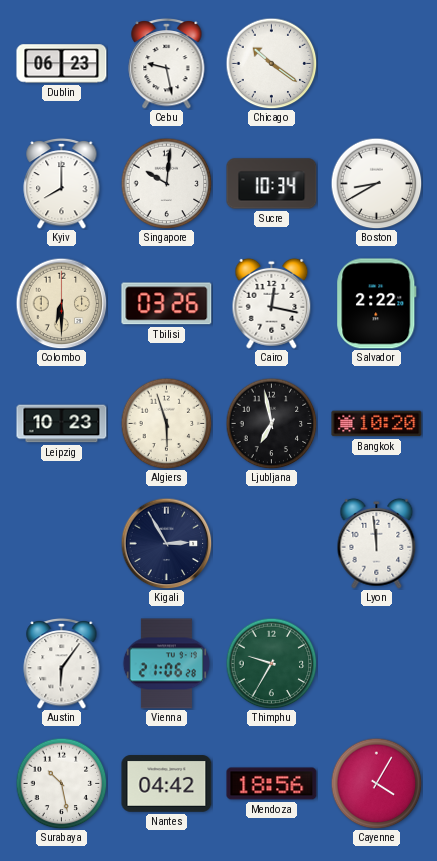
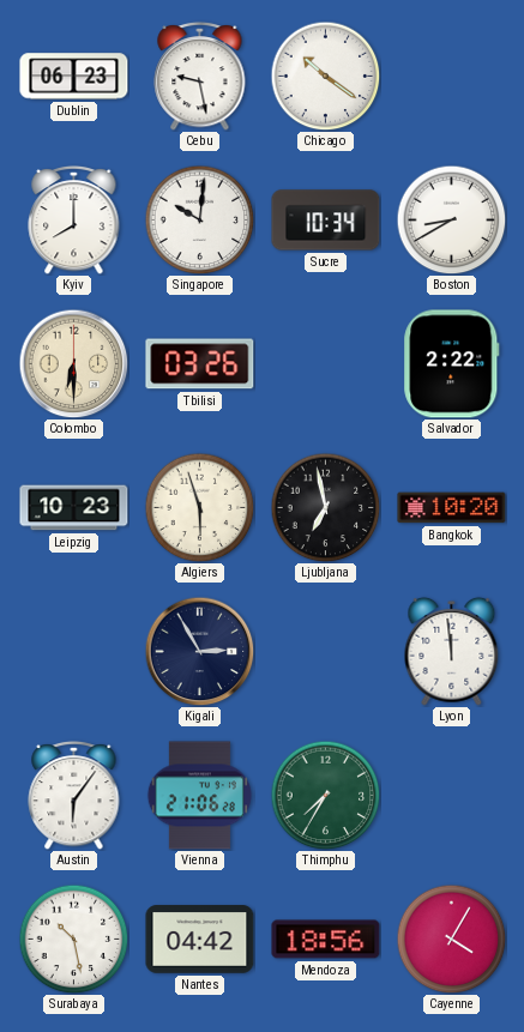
Cairo: 12:17 -> none (272, 303)
Thimphu: 9:35 -> 7:35 (325, 795)
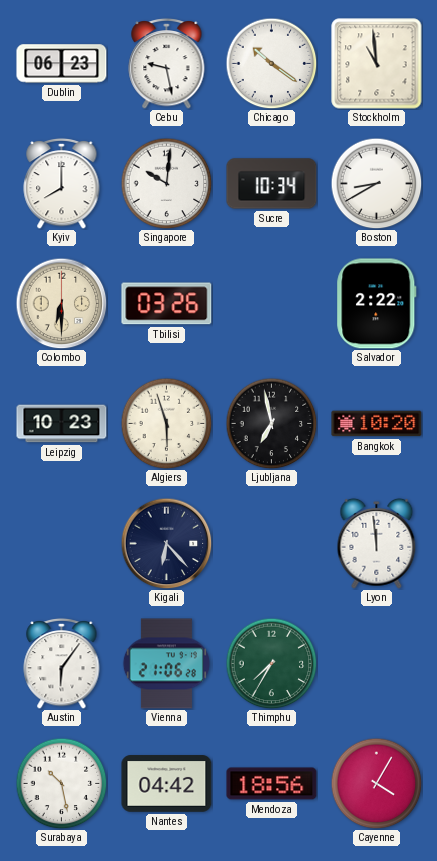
Stockholm: none -> 10:59 (377, 64)
Kigali: 2:55 -> 6:23 (166, 543)
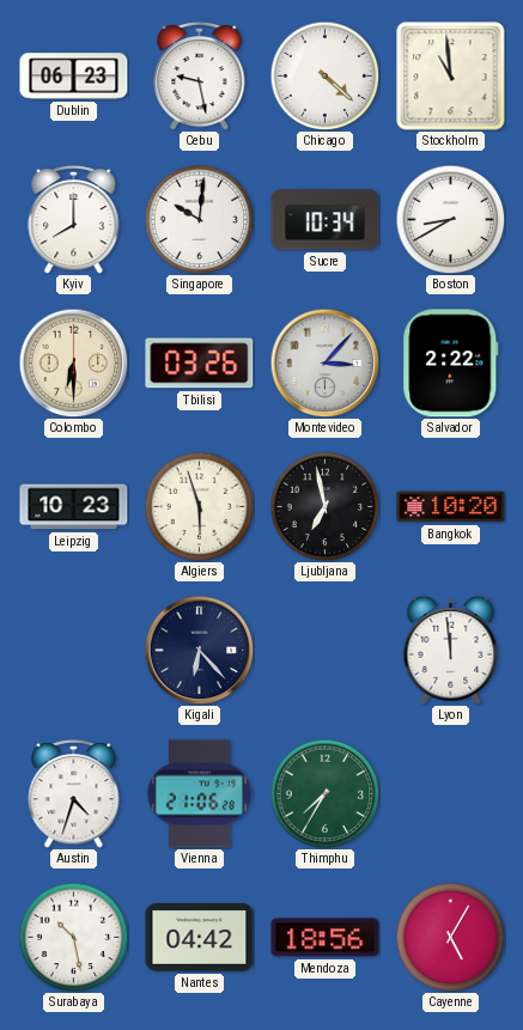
Chicago: 10:21 -> 4:22 (324, 75)
Montevideo: none -> 3:07 (324, 362)
Austin: 6:06 -> 4:33 (74, 793)
Cayenne: 4:05 -> 5:05 (450, 937)
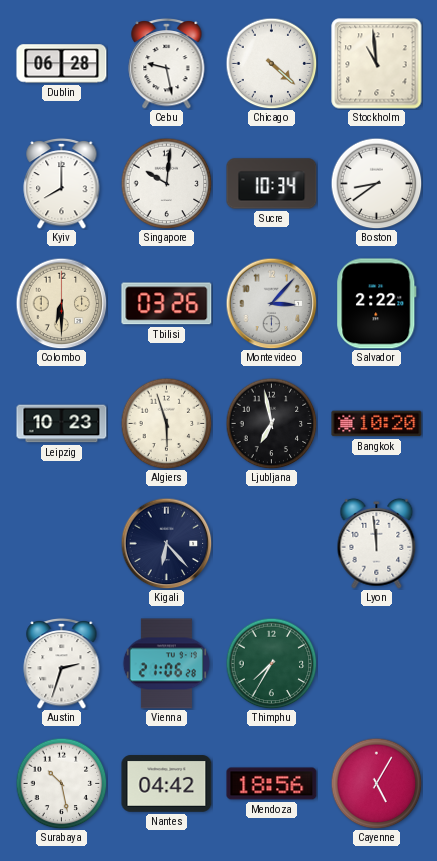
Dublin: 06:23 -> 06:28 (62, 64)
Boston: 8:40 -> 8:39 (376, 183)
Austin: 4:33 -> 2:33 (62, 663)
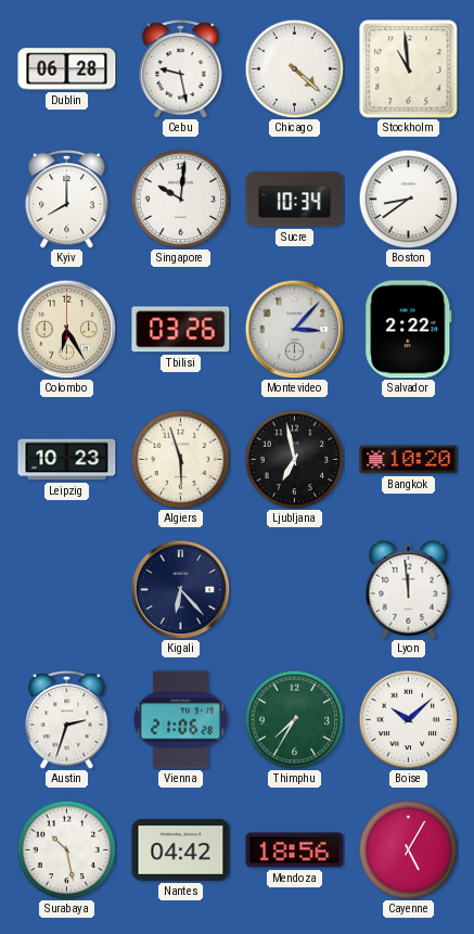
Colombo: 6:30 -> 6:25 (66, 329)
Boise: none -> 10:08 (408, 719)
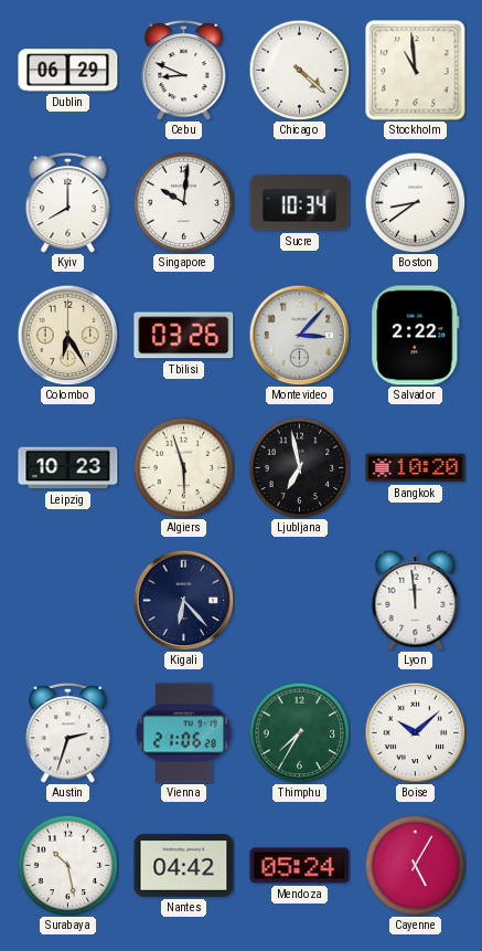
Dublin: 06:28 -> 06:29 (68, 71)
Cebu: 9:28 -> 8:49 (184, 70)
Mendoza: 18:56 -> 05:24 (300, 866)
